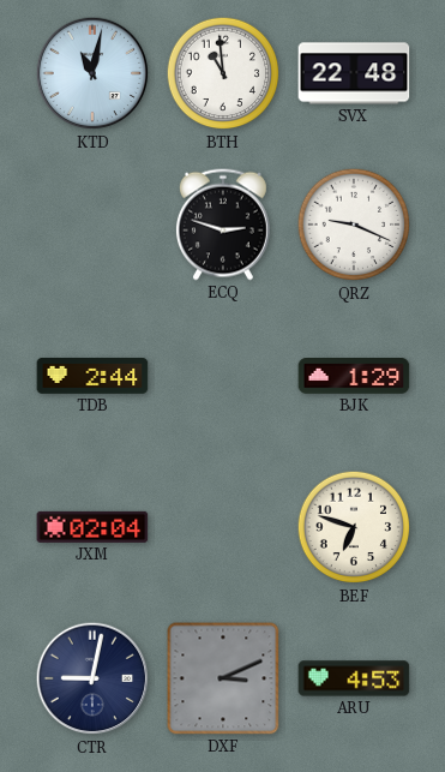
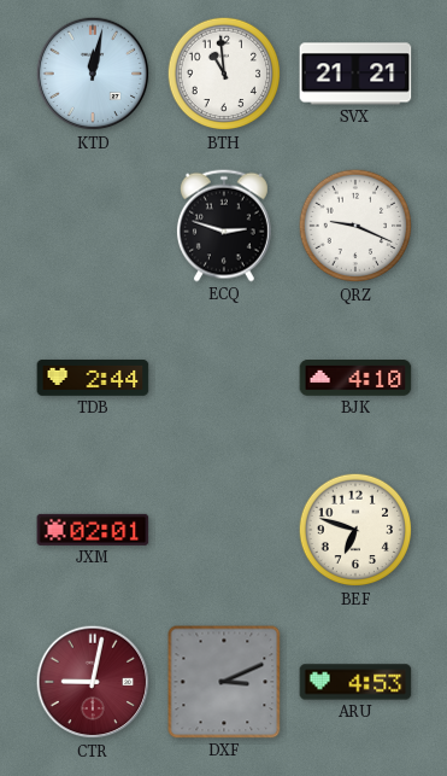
KTD: 11:02 -> 12:02 (93, 74)
SVX: 22:48 -> 21:21 (355, 74)
BJK: 1:29 -> 4:10 (355, 379)
JXM: 02:04 -> 02:01 (93, 530)
CTR dial: navy -> burgundy (93, 682)
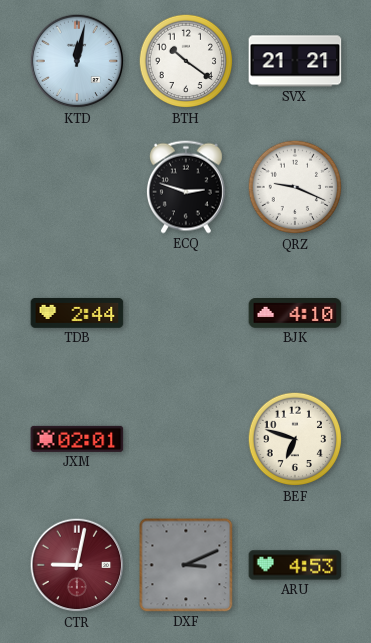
BTH: 10:59 -> 10:21 (186, 61)
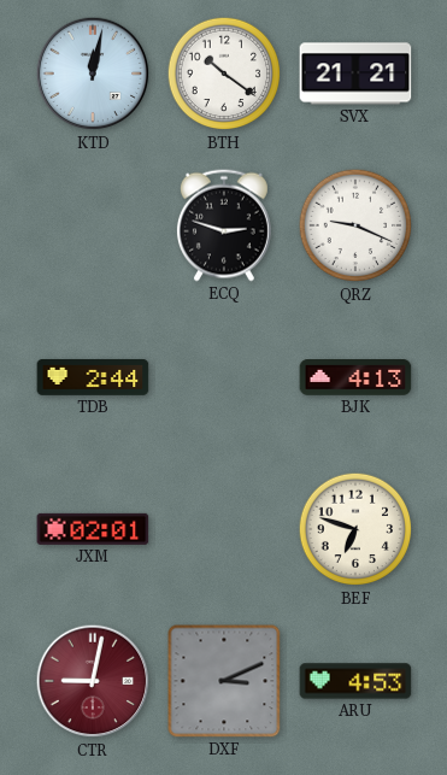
BJK: 4:10 -> 4:13 (355, 378)
